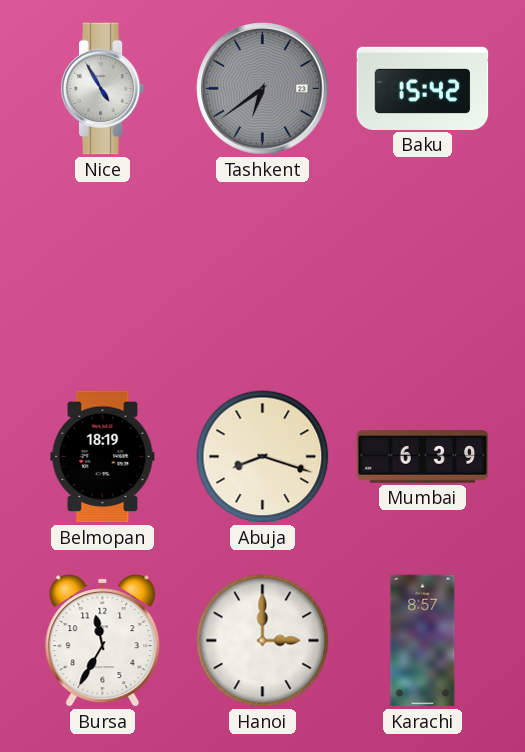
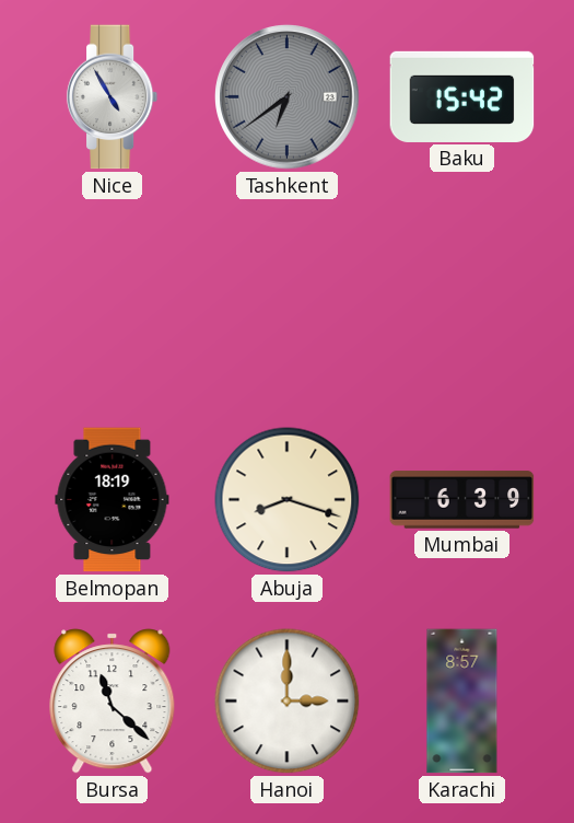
Bursa: 11:35 -> 11:22 (113, 702)
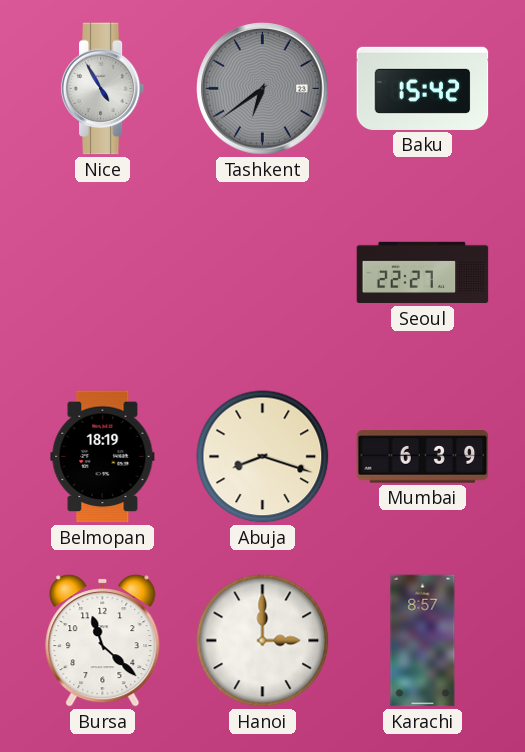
Seoul: none -> 22:27 (423, 273)
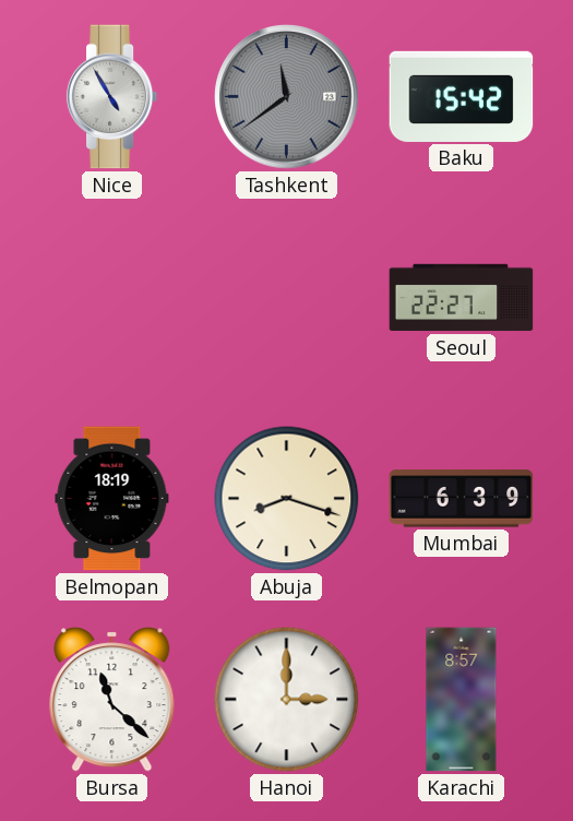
Tashkent: 6:39 -> 11:39 (287, 97)
